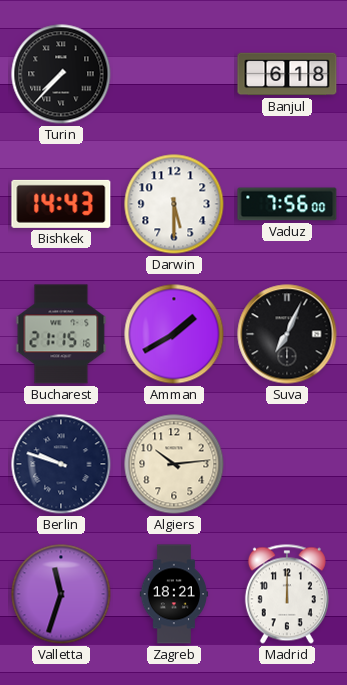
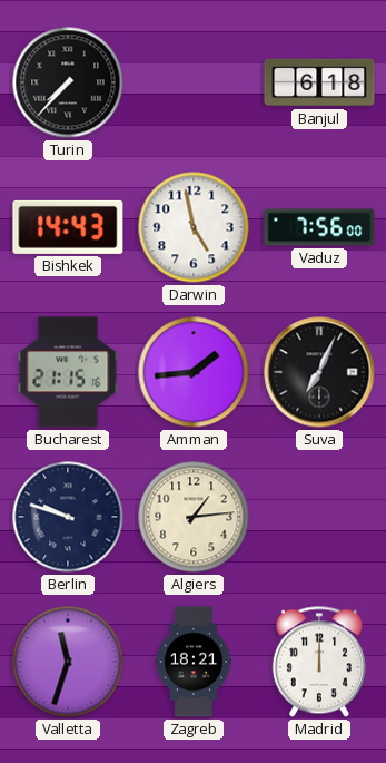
Darwin: 5:30 -> 4:58 (194, 227)
Amman: 1:40 -> 1:44 (194, 372)
Algiers: 10:14 -> 1:14 (194, 517)
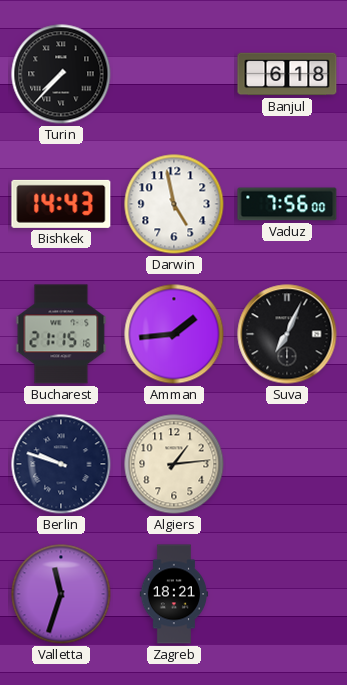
Madrid: 12:00 -> none (319, 662)
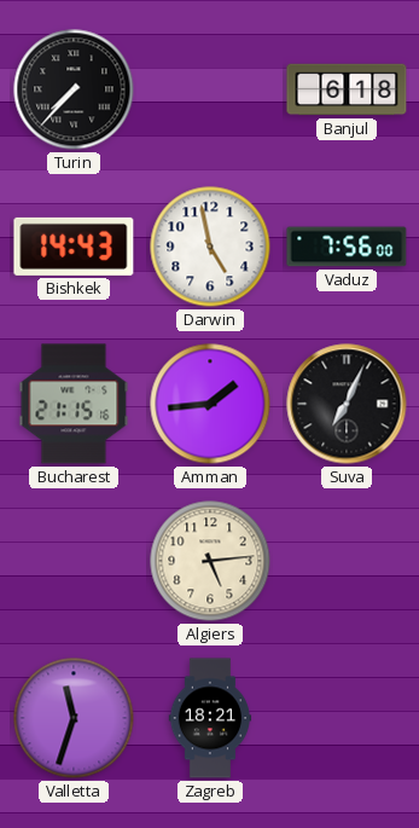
Berlin: 9:48 -> none (61, 464)
Algiers: 1:14 -> 5:14 (210, 561)
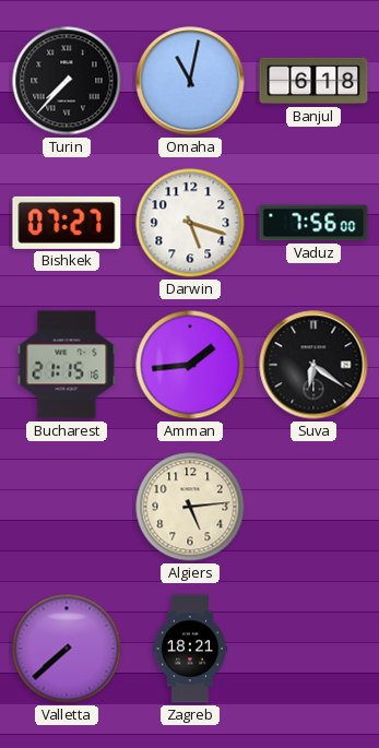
Omaha: none -> 11:02 (190, 81)
Bishkek: 14:43 -> 07:27 (67, 223)
Darwin: 4:58 -> 5:18 (190, 223)
Suva: 7:04 -> 6:21 (313, 365)
Valletta: 11:33 -> 7:38 (67, 649)
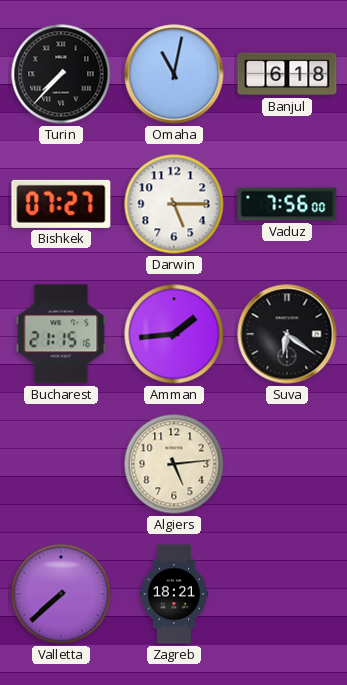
Darwin: 5:18 -> 5:15 (174, 204)
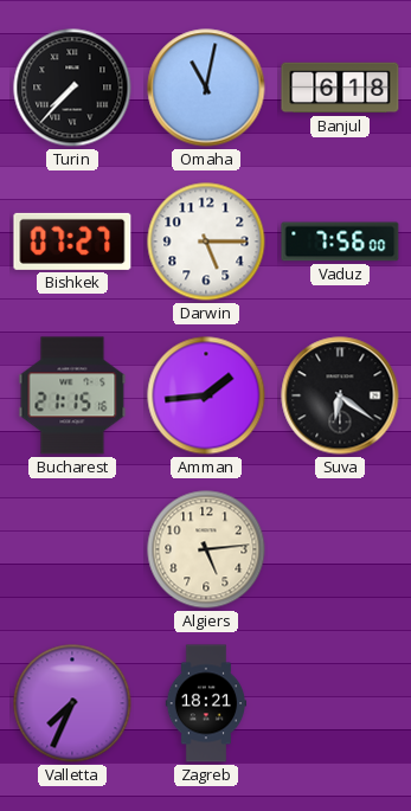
Valletta: 7:38 -> 7:34 (72, 703)
